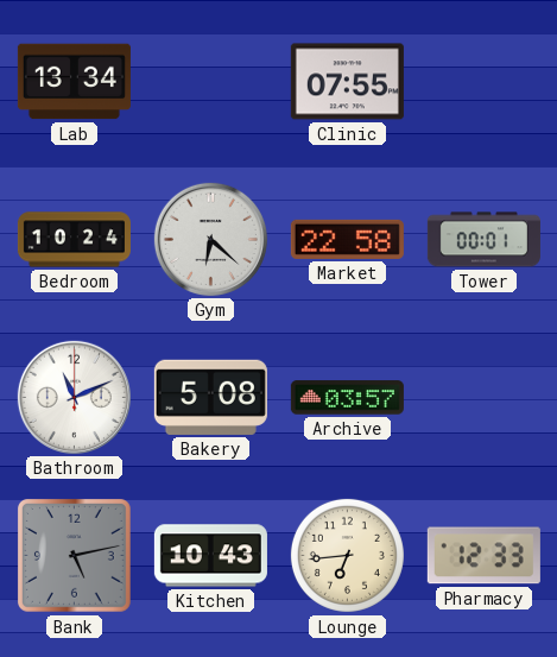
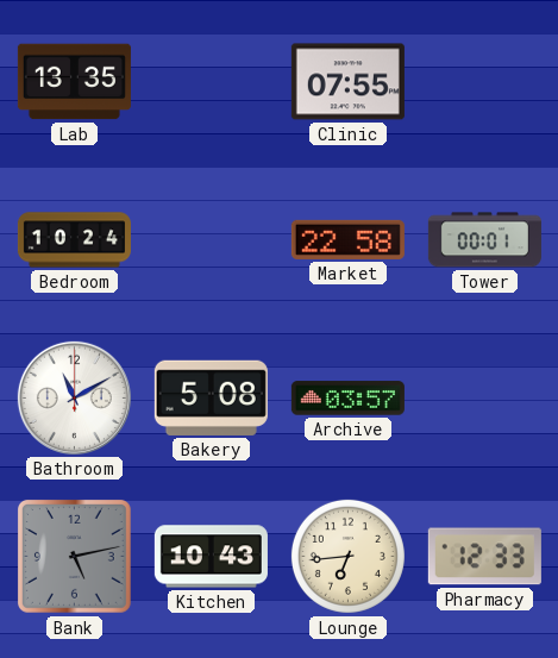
Lab: 13:34 -> 13:35 (74, 82)
Gym: 6:22 -> none (210, 239)
Bathroom: 11:11 -> 11:10 (74, 397)
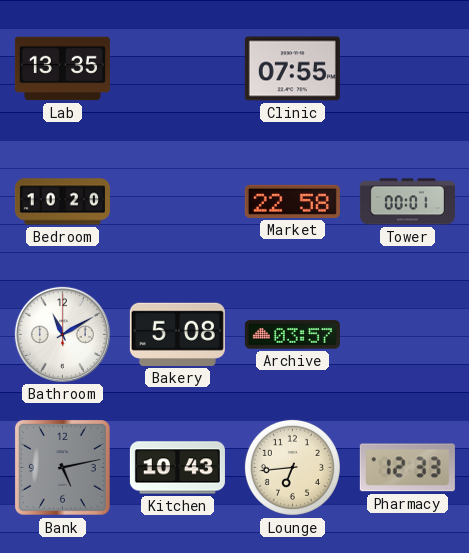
Bedroom: 10:24 -> 10:20 (62, 202)
